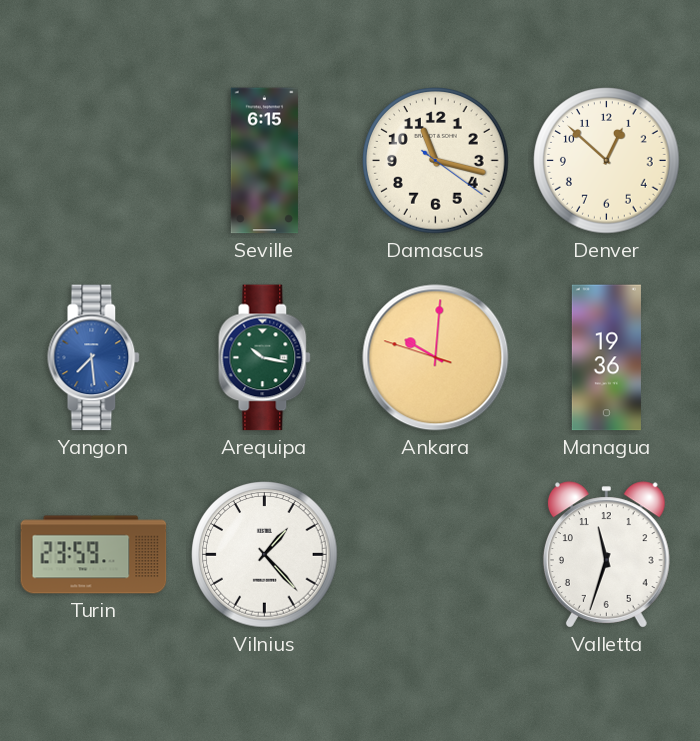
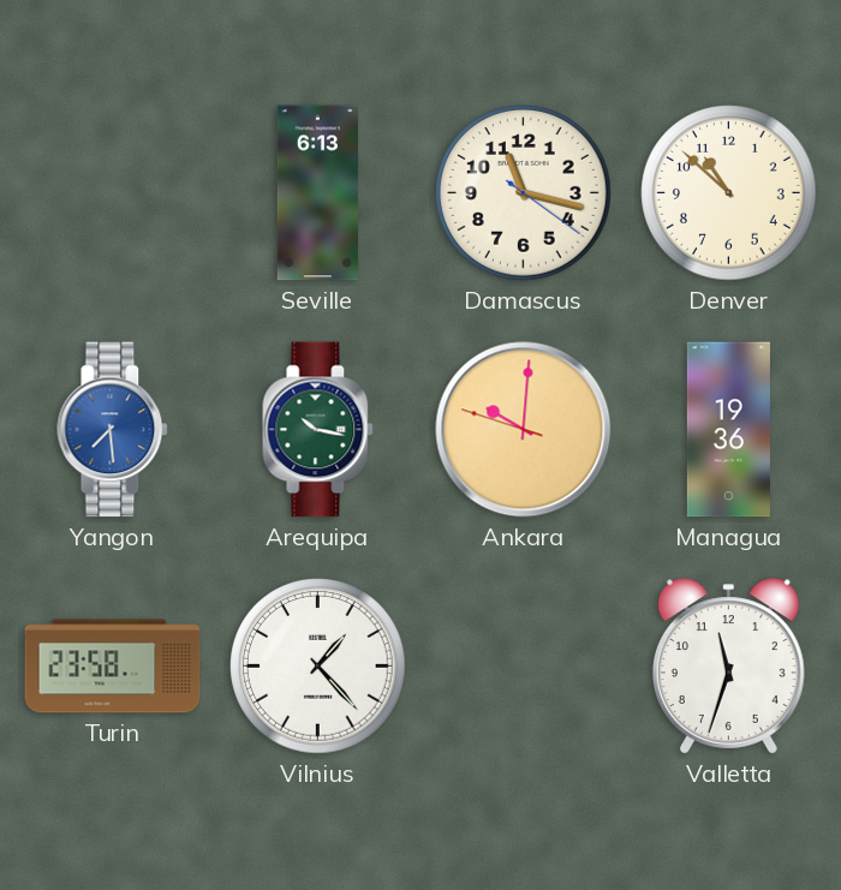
Seville: 6:15 -> 6:13 (317, 193)
Denver: 12:52 -> 10:52 (729, 193)
Turin: 23:59 -> 23:58 (113, 667)
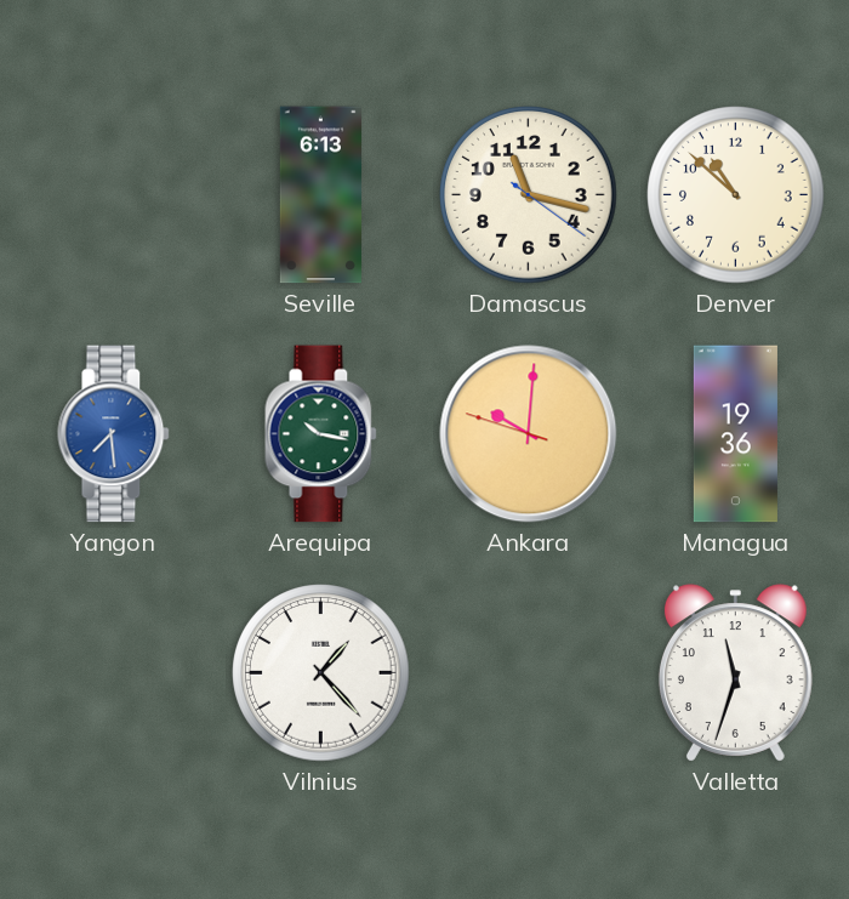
Turin: 23:58 -> none (113, 667)
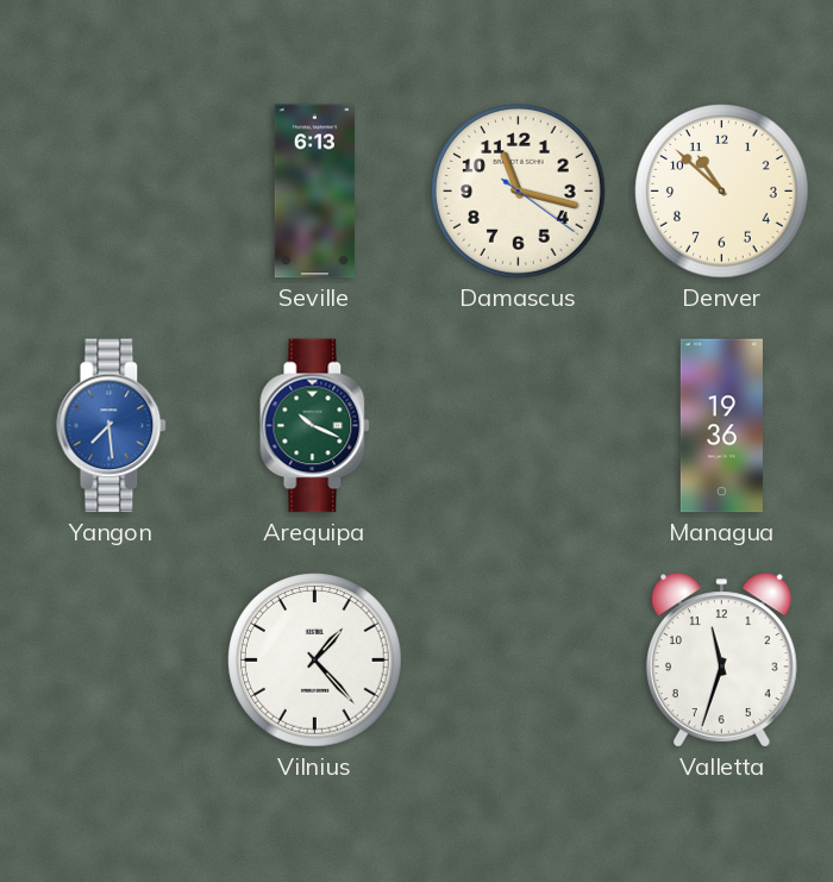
Arequipa: 10:17 -> 10:19 (315, 426)
Ankara: 10:00 -> none (529, 434)
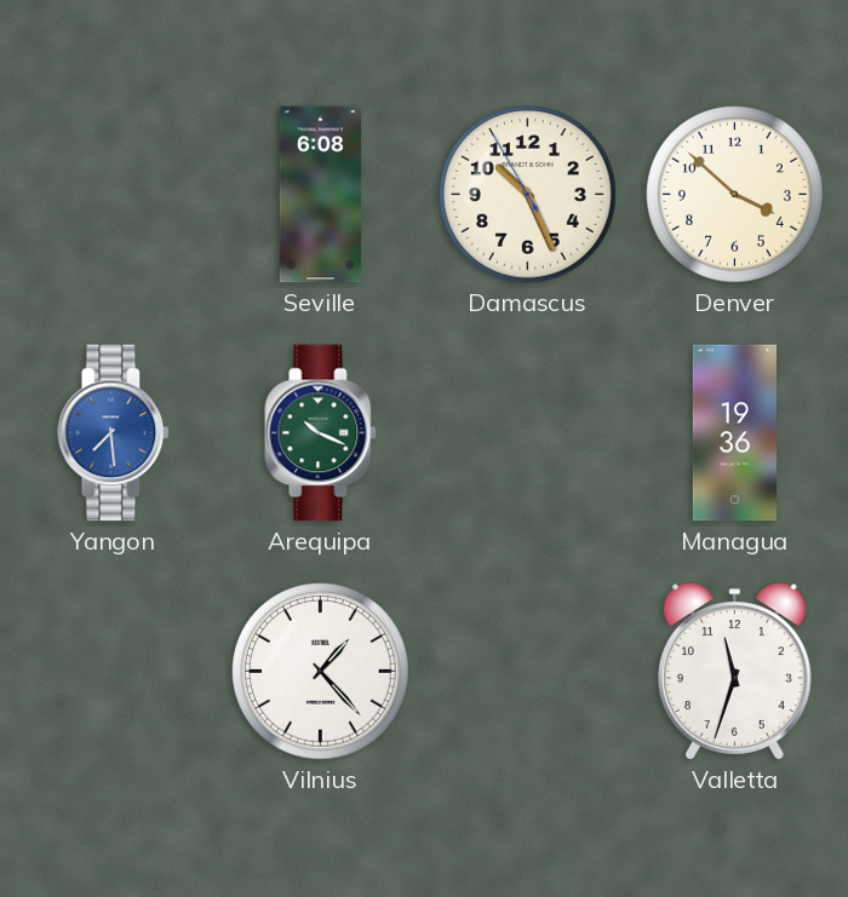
Seville: 6:13 -> 6:08 (320, 195)
Damascus: 11:17 -> 10:25 (528, 195)
Denver: 10:52 -> 3:52 (735, 195)
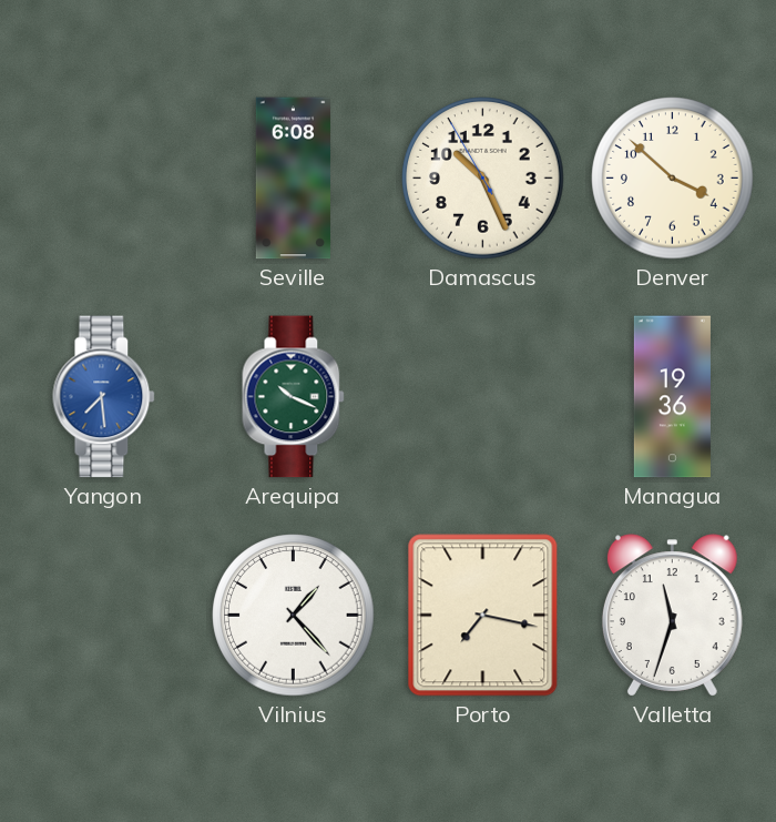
Porto: none -> 7:17 (483, 616)
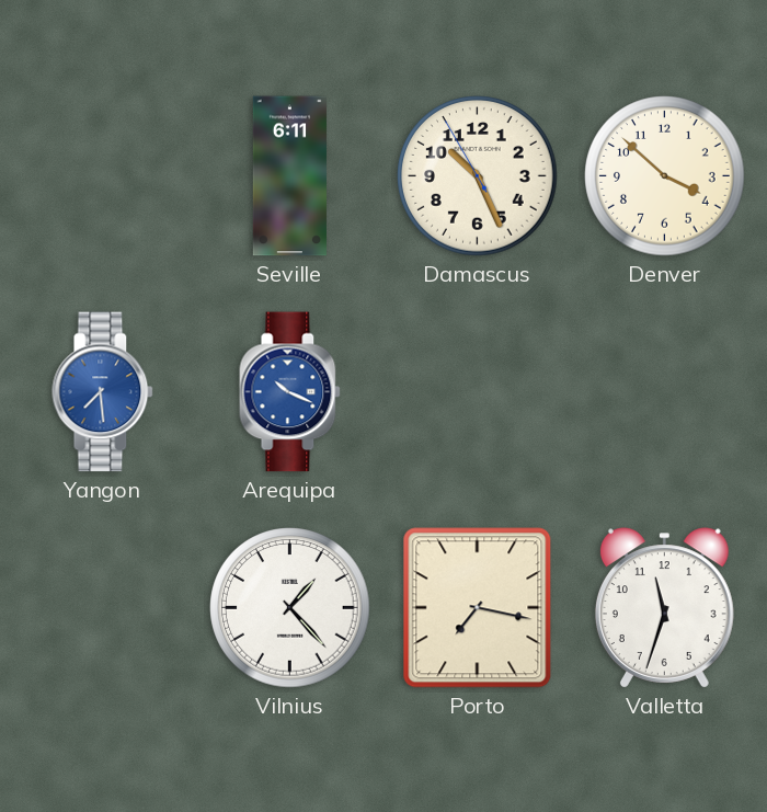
Seville: 6:08 -> 6:11 (289, 176)
Arequipa dial: green -> blue (290, 392)
Managua: 19:36 -> none (672, 397)
